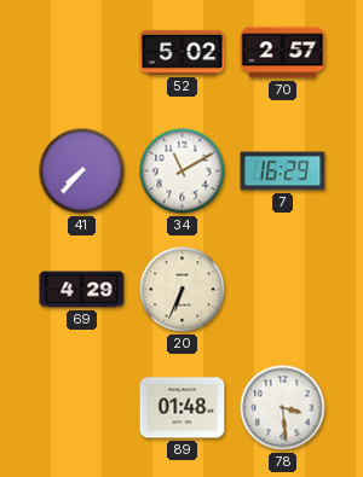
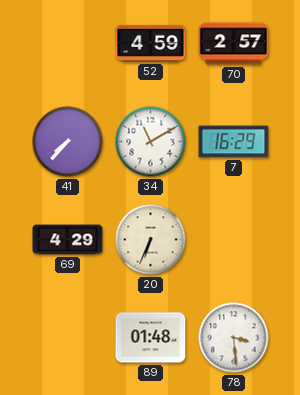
52: 5:02 -> 4:59 (151, 43)
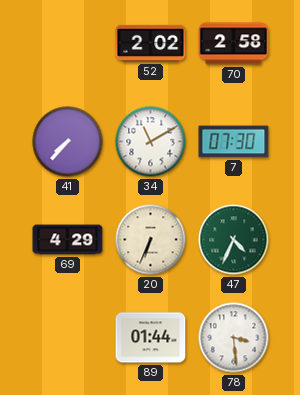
52: 4:59 -> 2:02 (151, 43)
70: 2:57 -> 2:58 (234, 44)
7: 16:29 -> 07:30 (234, 142)
47: none -> 4:34 (234, 240)
89: 01:48 -> 01:44 (151, 338)
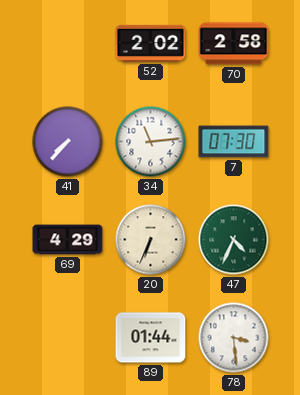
34: 11:10 -> 11:14 (151, 142)
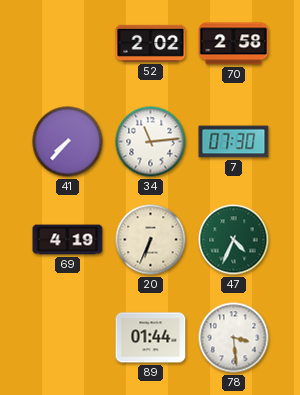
69: 4:29 -> 4:19 (68, 240)
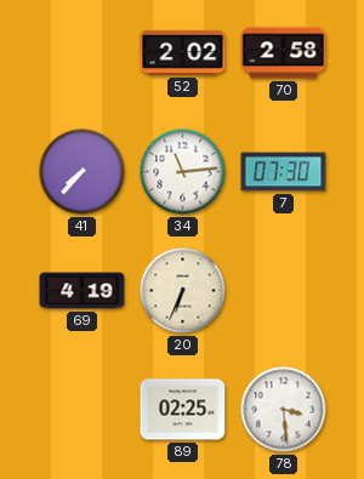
47: 4:34 -> none (234, 240)
89: 01:44 -> 02:25 (183, 410)
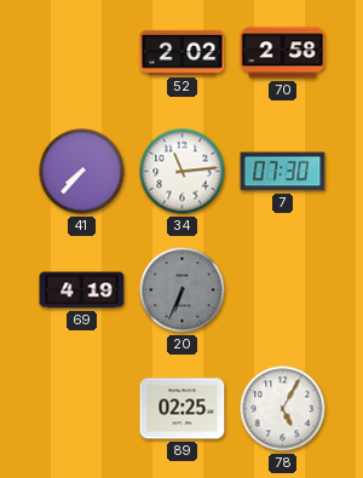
20 dial: cream -> grey (183, 290)
78: 3:29 -> 5:05 (283, 409)
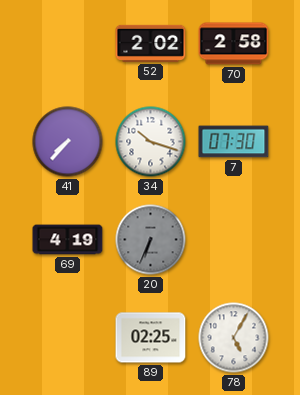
34: 11:14 -> 10:18 (151, 142)
